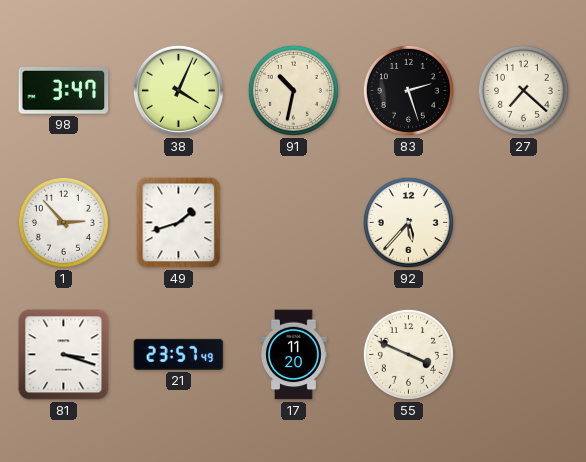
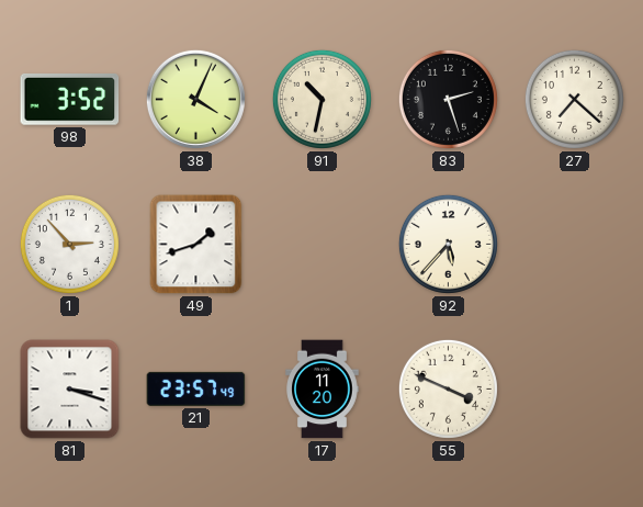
98: 3:47 -> 3:52 (70, 99)
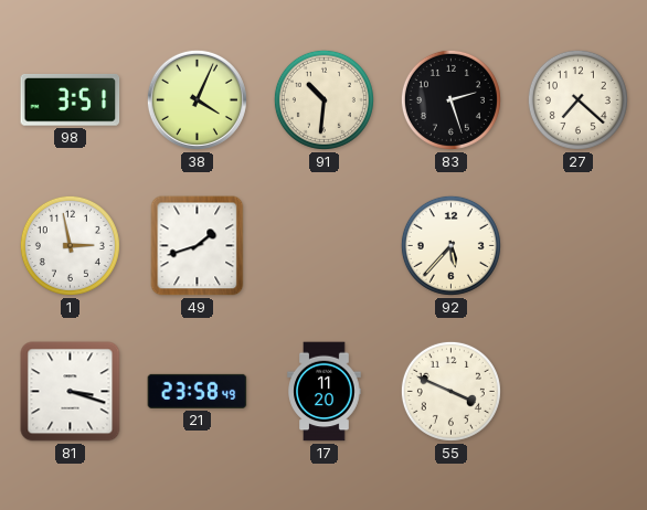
98: 3:52 -> 3:51 (71, 99)
91: 10:32 -> 10:31 (324, 99)
1: 2:53 -> 2:58 (70, 245)
21: 23:57 -> 23:58 (198, 391)
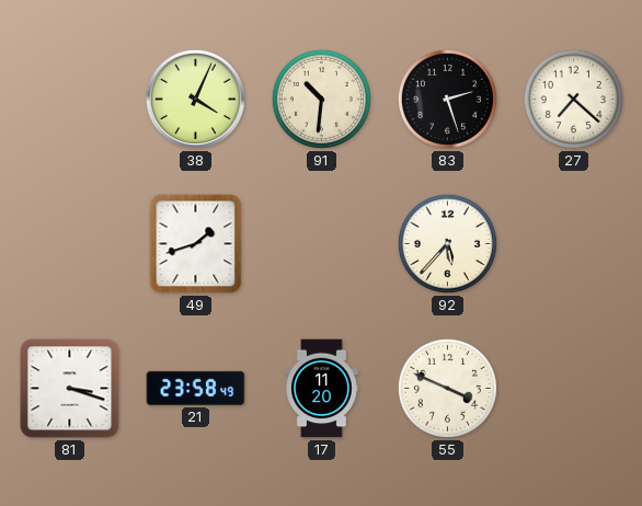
98: 3:51 -> none (71, 99)
1: 2:58 -> none (70, 245)
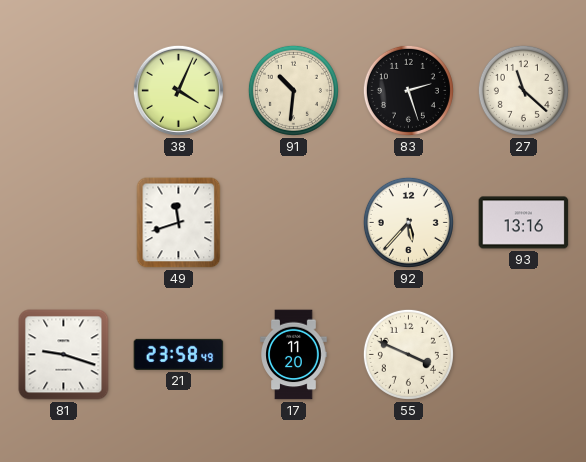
27: 7:22 -> 11:22 (523, 90)
49: 1:42 -> 11:42 (179, 223)
93: none -> 13:16 (524, 223)
81: 3:18 -> 9:18 (64, 355)
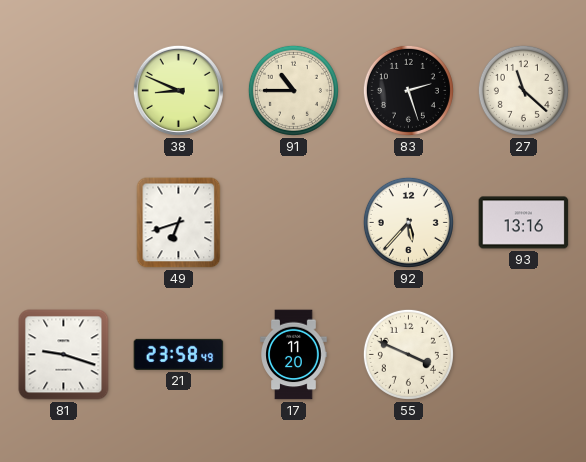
38: 4:04 -> 8:49 (178, 90)
91: 10:31 -> 10:45 (293, 90)
49: 11:42 -> 6:42 (179, 223)
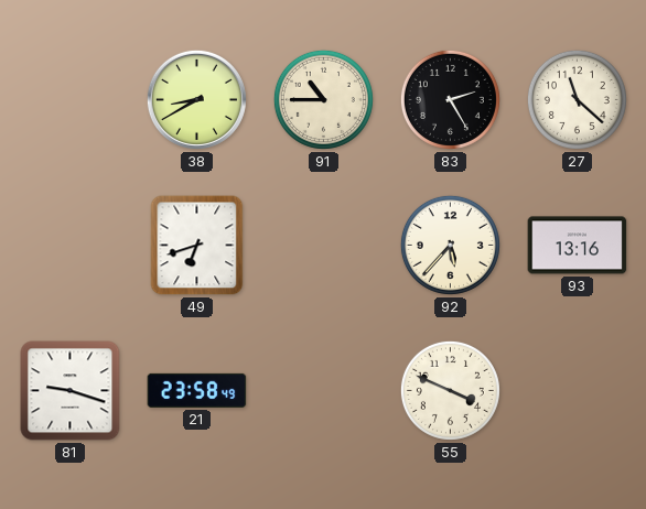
38: 8:49 -> 8:40 (196, 99)
83: 2:27 -> 2:25 (450, 99)
17: 11:20 -> none (294, 355)
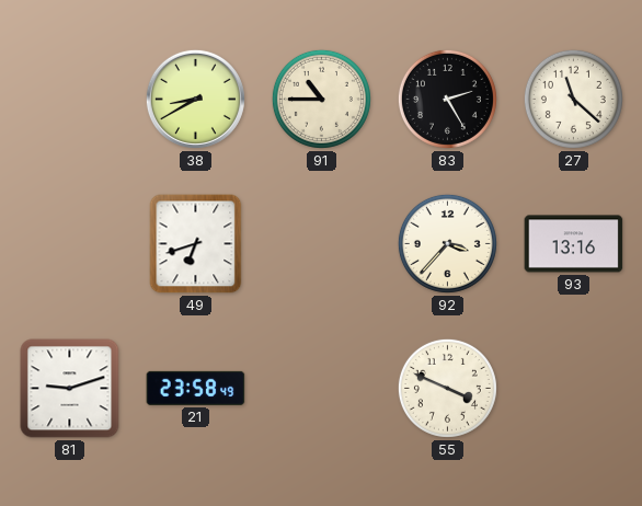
92: 5:37 -> 3:37 (447, 243)
81: 9:18 -> 9:12 (70, 389)
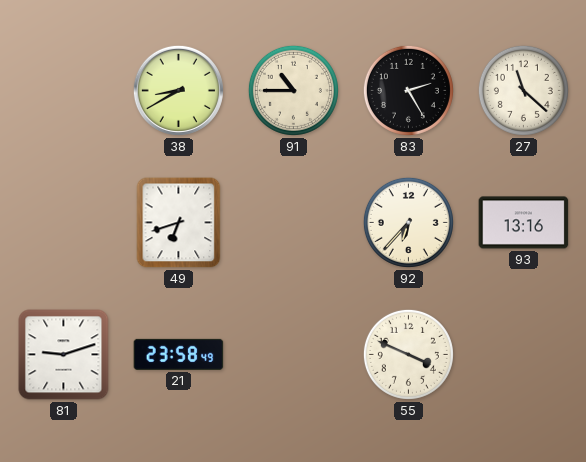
92: 3:37 -> 6:37 (408, 222)
